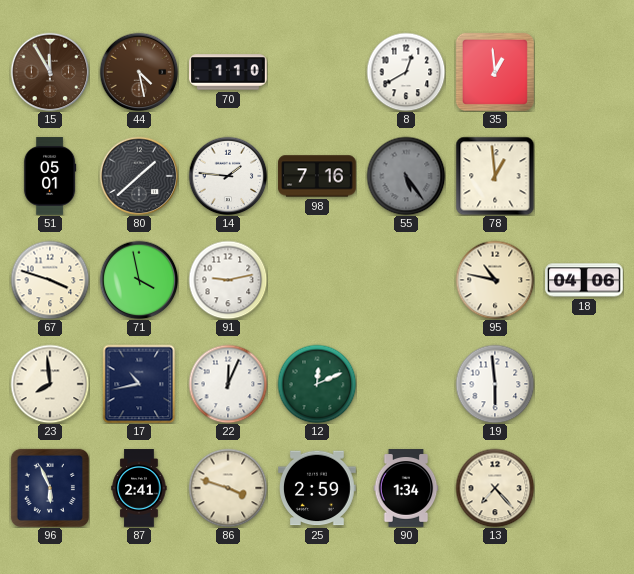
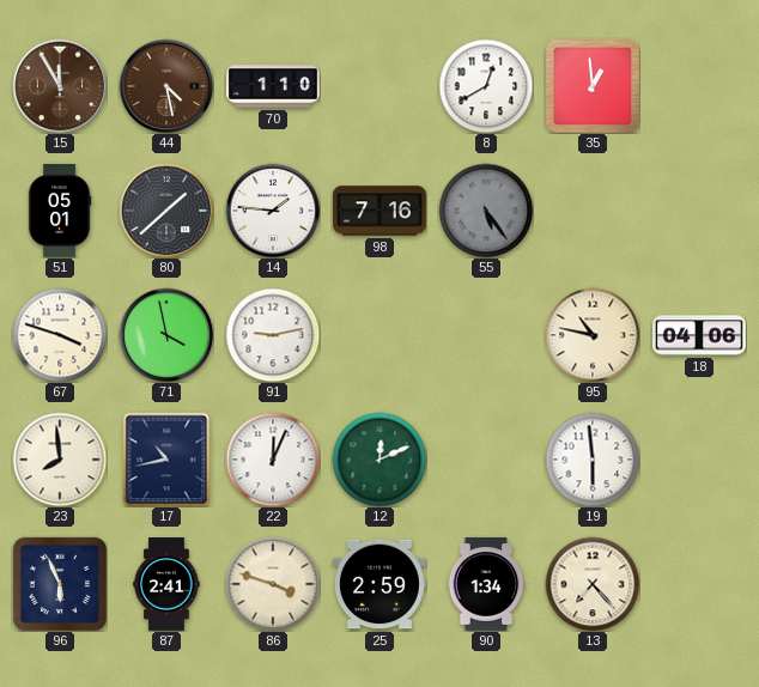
78: 12:59 -> none (495, 176)
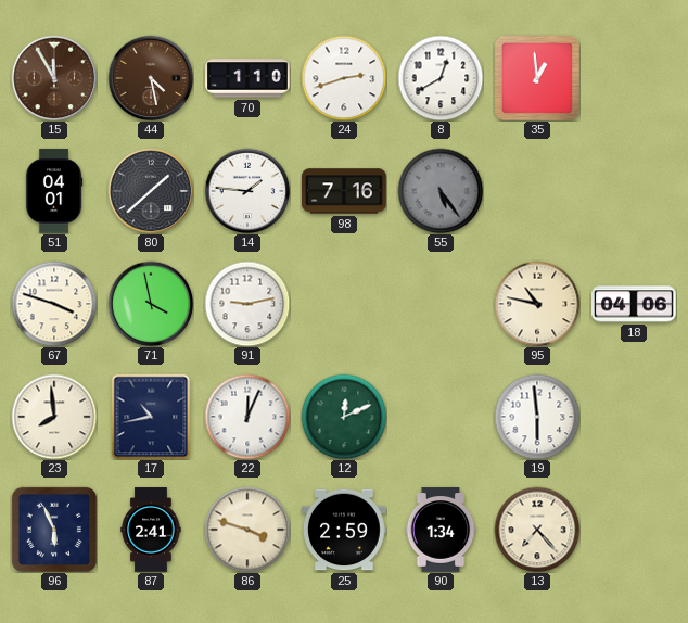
24: none -> 2:42 (344, 78)
51: 05:01 -> 04:01 (54, 191)
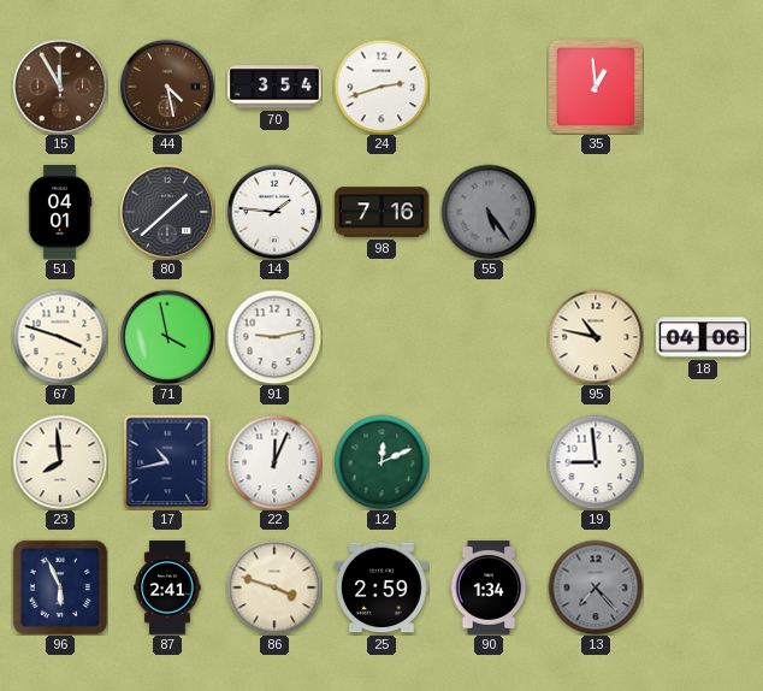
70: 1:10 -> 3:54 (274, 87)
8: 12:40 -> none (441, 78)
19: 5:59 -> 8:59 (596, 462)
13 dial: cream -> grey (596, 587)
